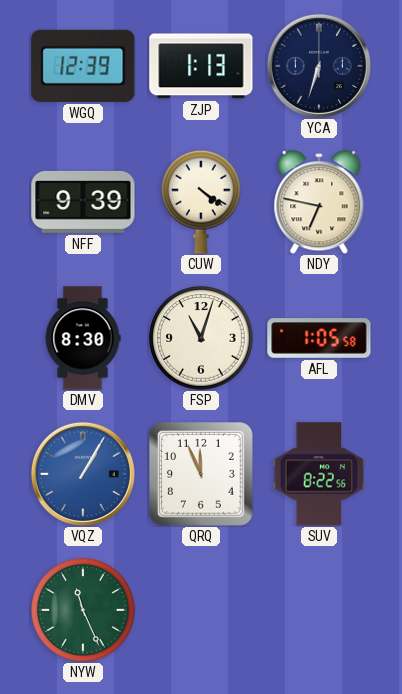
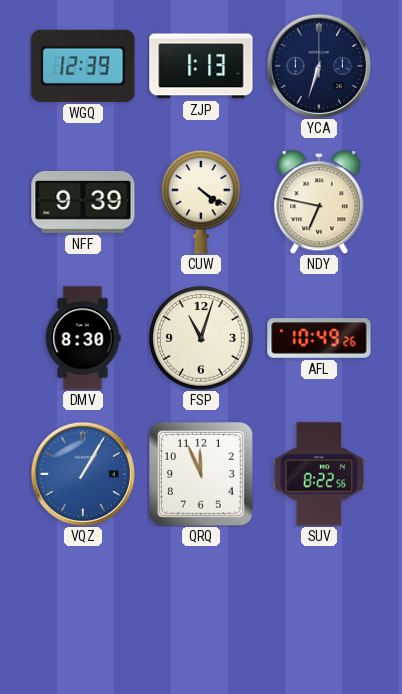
AFL: 1:05 -> 10:49 (319, 338)
NYW: 11:26 -> none (83, 610)
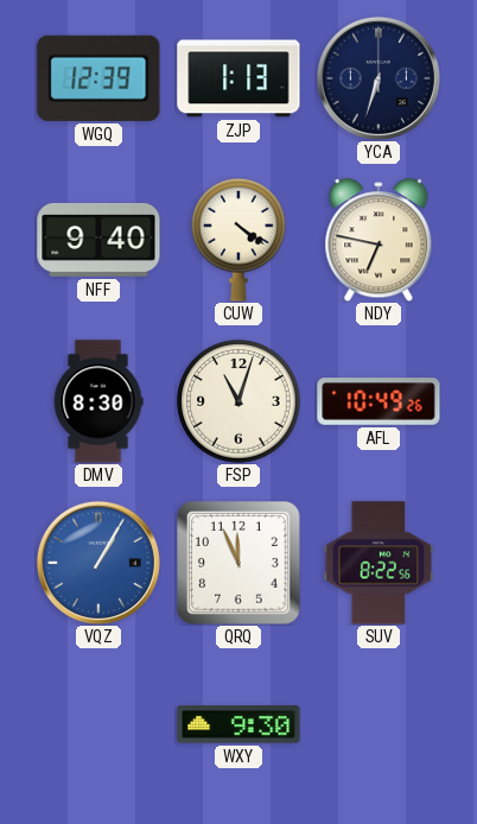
NFF: 9:39 -> 9:40 (98, 240)
WXY: none -> 9:30 (238, 724)
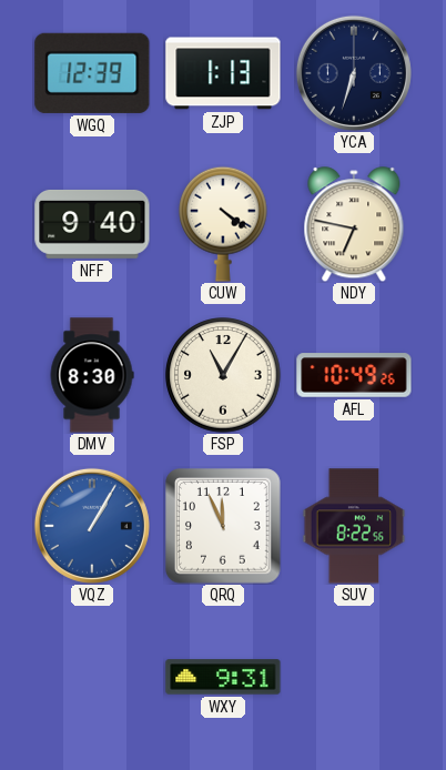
FSP: 11:03 -> 11:05 (223, 375)
WXY: 9:30 -> 9:31 (223, 677)
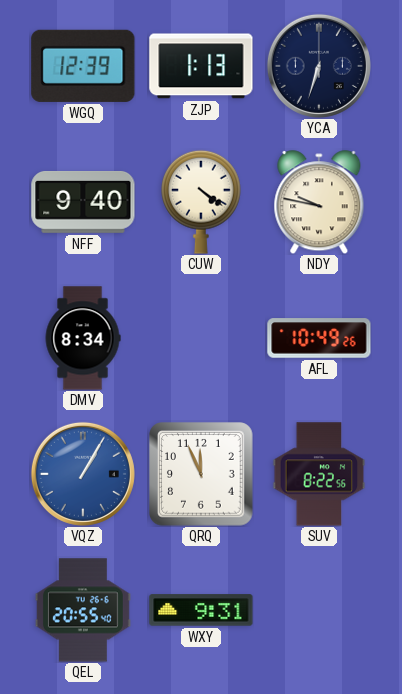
NDY: 6:47 -> 9:47 (319, 202)
DMV: 8:30 -> 8:34 (83, 338)
FSP: 11:05 -> none (223, 375)
QEL: none -> 20:55 (83, 610)
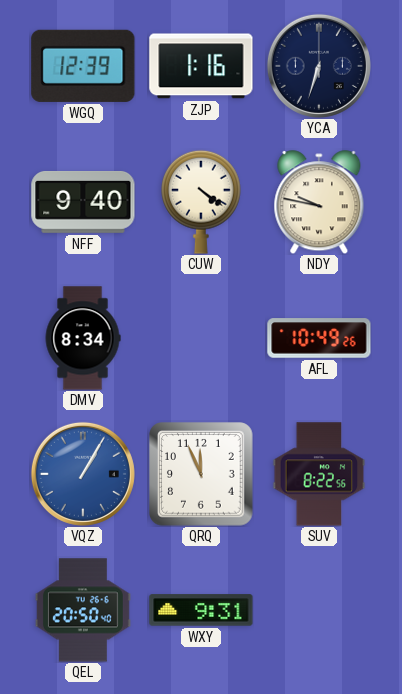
ZJP: 1:13 -> 1:16 (201, 66)
QEL: 20:55 -> 20:50 (83, 610)
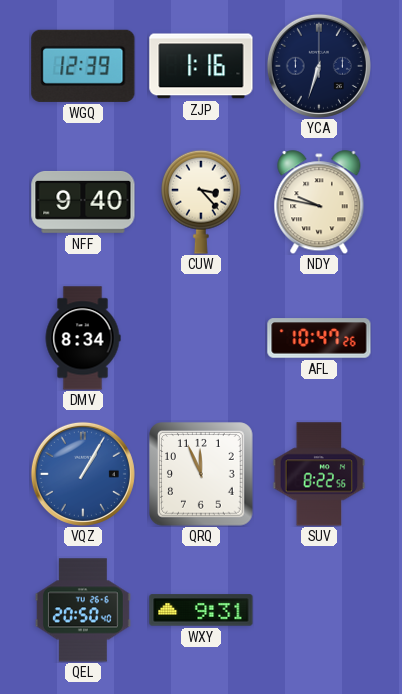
CUW: 4:21 -> 3:23 (202, 202)
AFL: 10:49 -> 10:47 (319, 338)
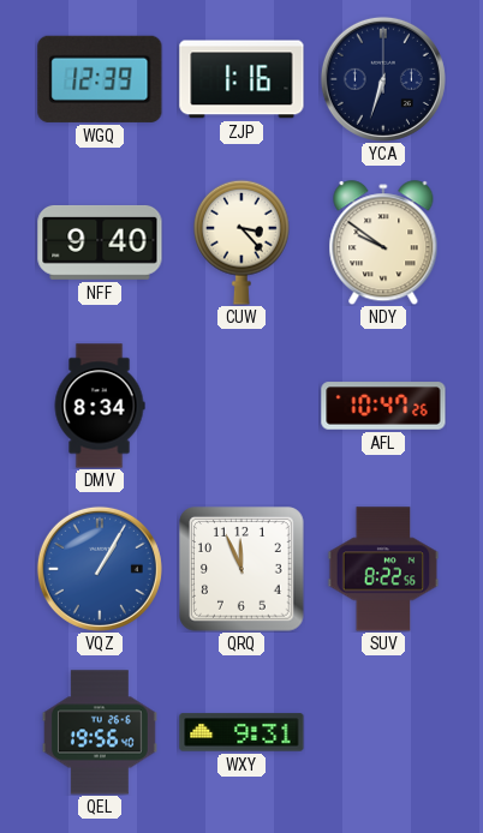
NDY: 9:47 -> 9:51 (383, 242)
QEL: 20:50 -> 19:56 (100, 732)
